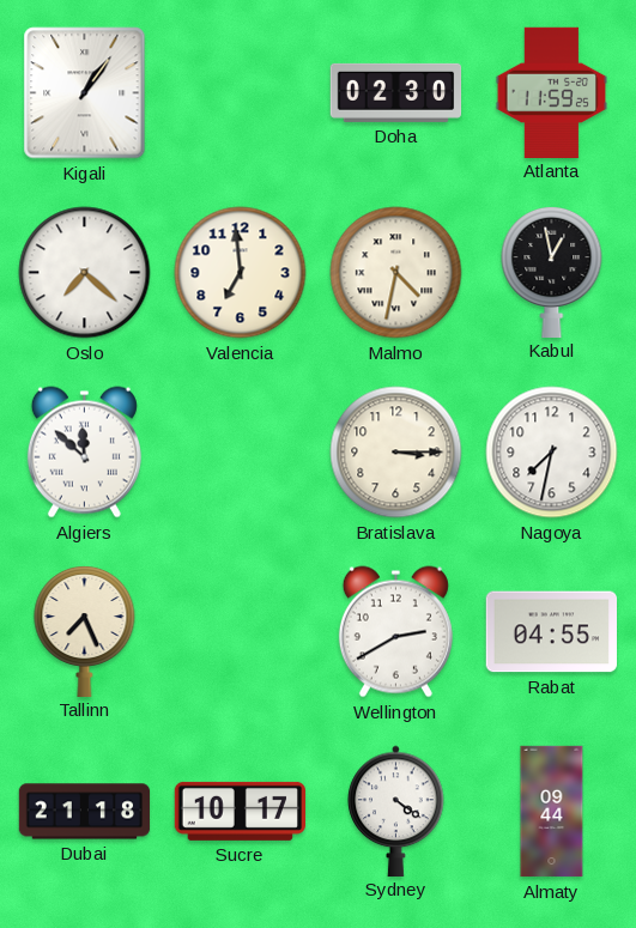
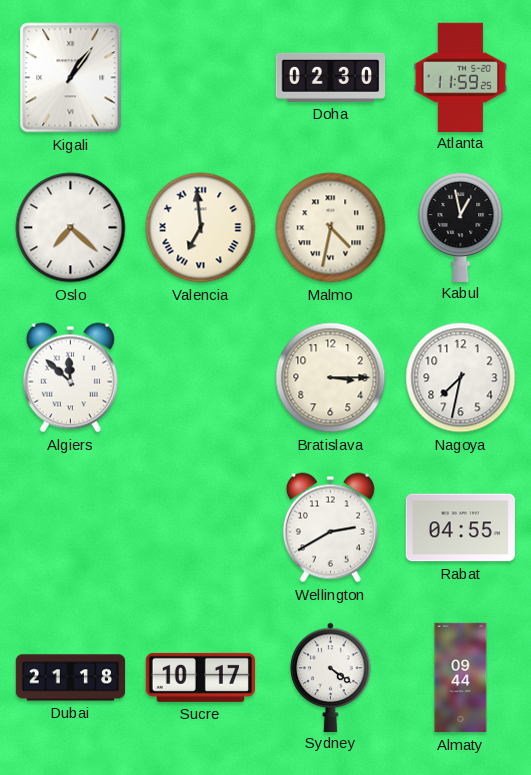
Valencia numerals: Arabic -> Roman (201, 228)
Tallinn: 7:26 -> none (85, 630)
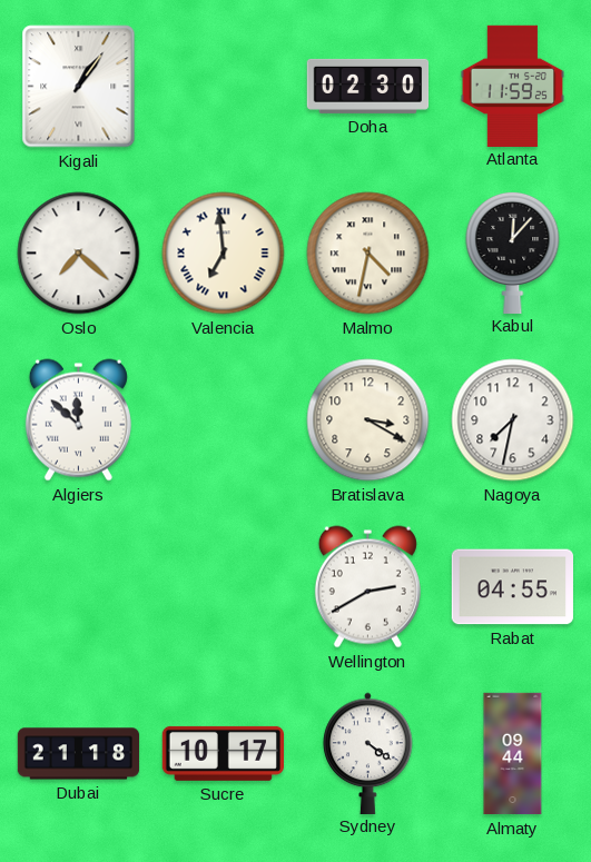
Kabul: 12:58 -> 12:07 (513, 251)
Bratislava: 3:15 -> 3:20 (368, 420)
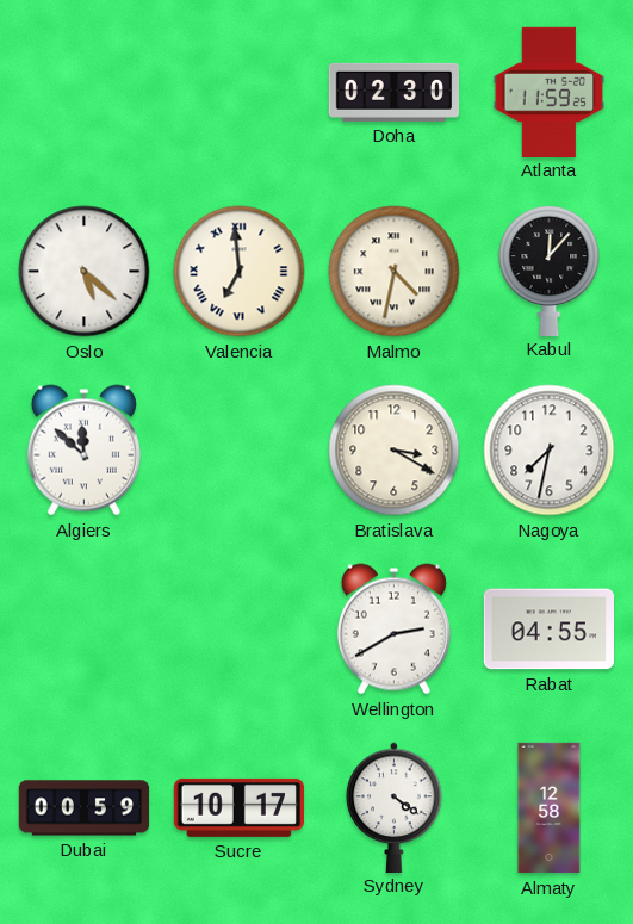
Kigali: 1:06 -> none (79, 87)
Oslo: 7:22 -> 5:22 (85, 272)
Dubai: 21:18 -> 00:59 (85, 808)
Almaty: 09:44 -> 12:58 (550, 808)
